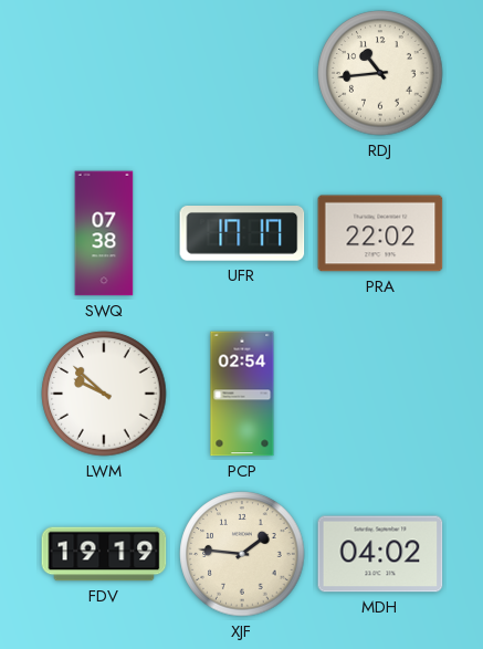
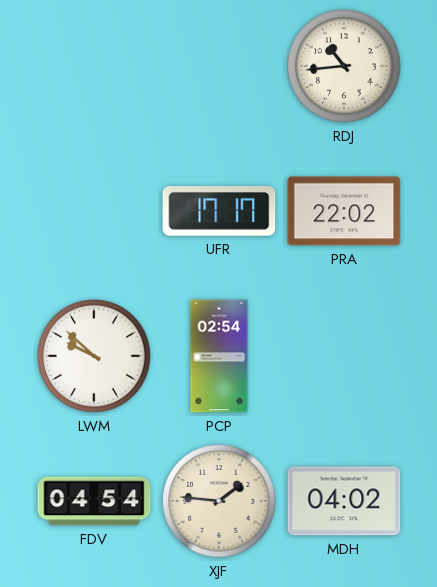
SWQ: 07:38 -> none (104, 233)
FDV: 19:19 -> 04:54 (94, 501)
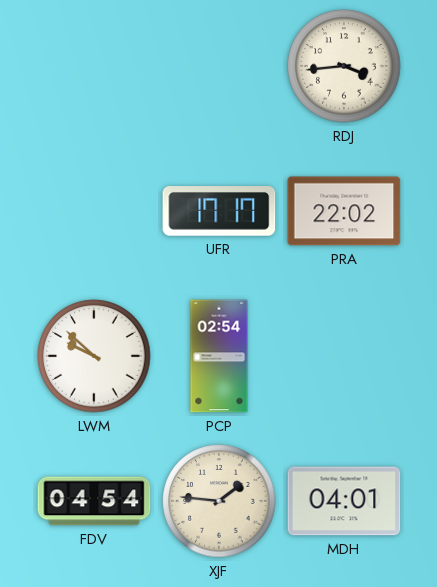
RDJ: 10:44 -> 3:44 (344, 66)
MDH: 04:02 -> 04:01 (344, 501)
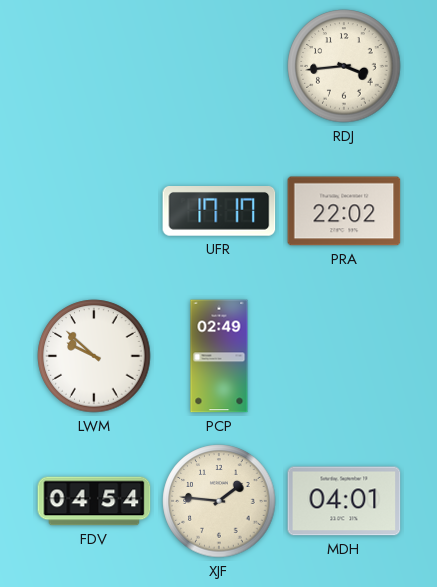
PCP: 02:54 -> 02:49 (219, 356)
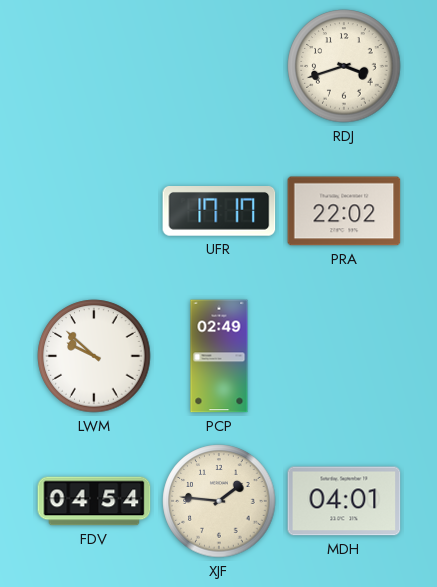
RDJ: 3:44 -> 3:42 (344, 66)
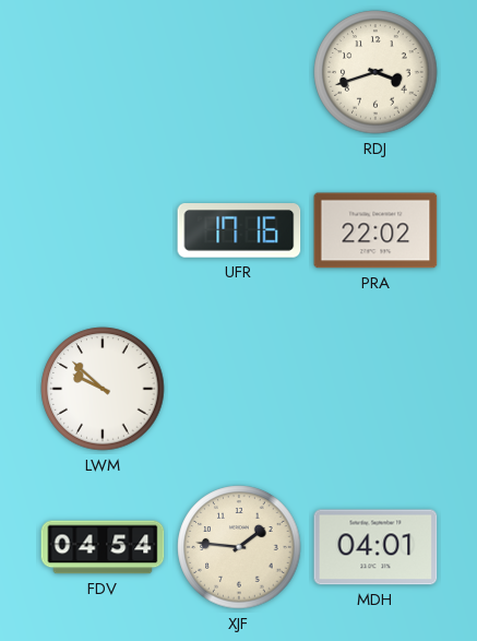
UFR: 17:17 -> 17:16 (239, 230)
PCP: 02:49 -> none (219, 356)
